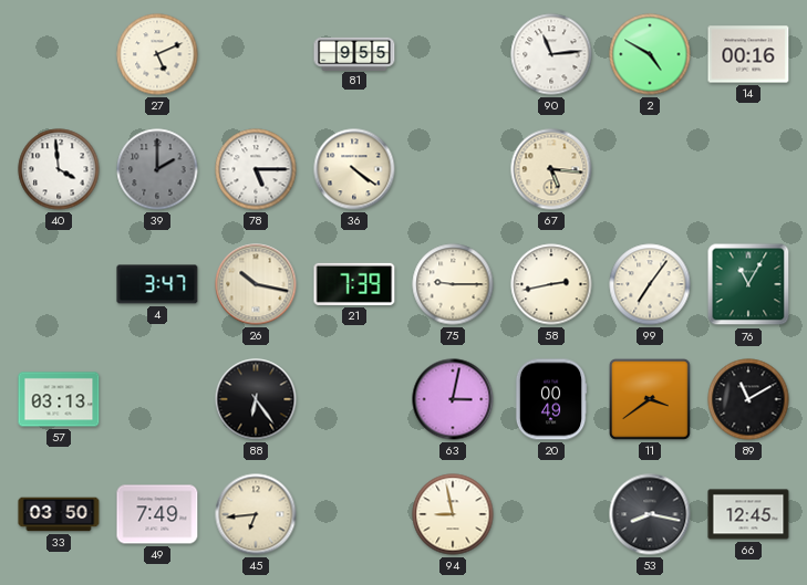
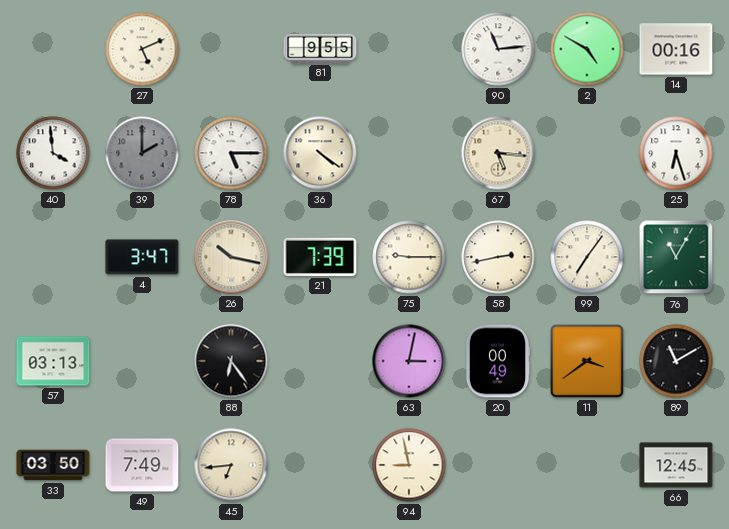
25: none -> 6:27 (676, 153)
53: 8:17 -> none (650, 514)
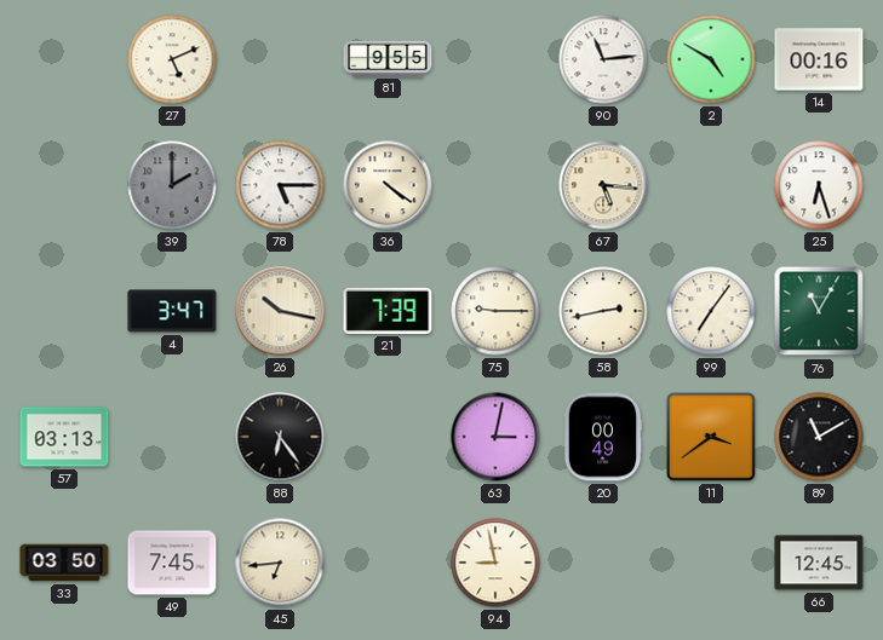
40: 3:59 -> none (53, 153)
49: 7:49 -> 7:45 (172, 563)
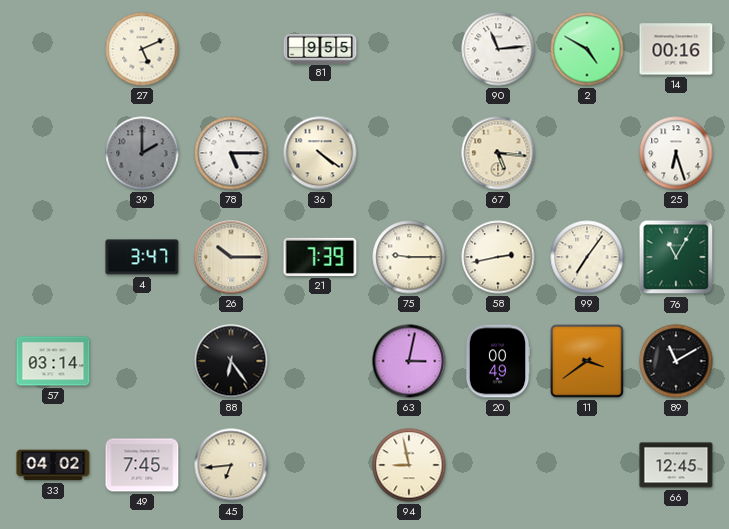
26: 10:17 -> 10:15 (231, 257)
57: 03:13 -> 03:14 (53, 361)
33: 03:50 -> 04:02 (53, 465)
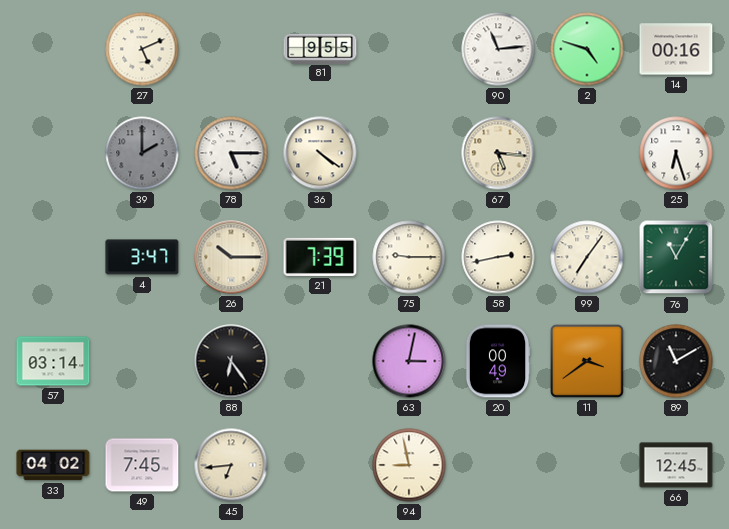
2: 4:50 -> 4:48 (587, 49)
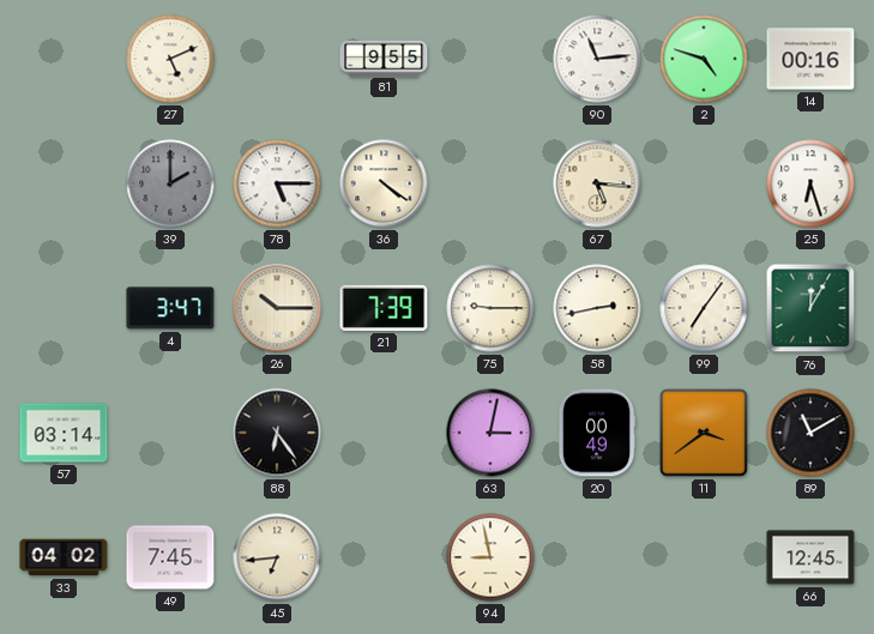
76: 11:05 -> 12:05 (810, 308)
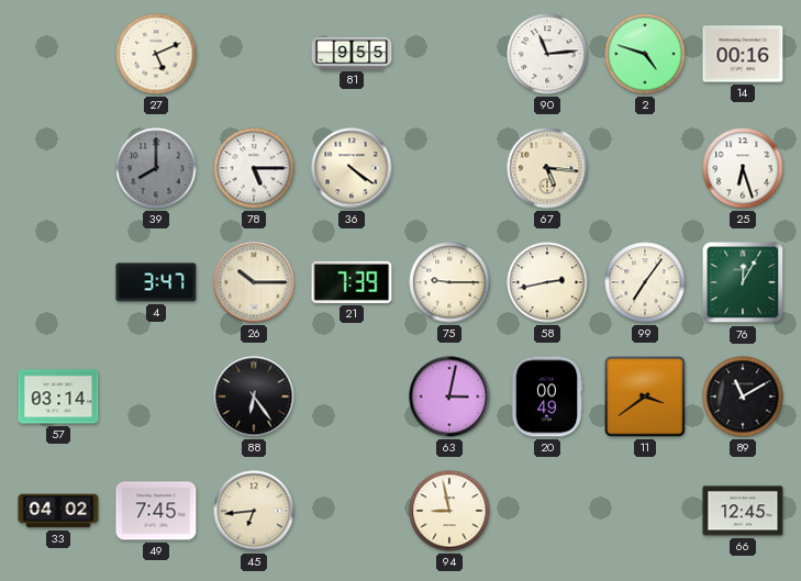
39: 2:00 -> 8:00 (156, 168)
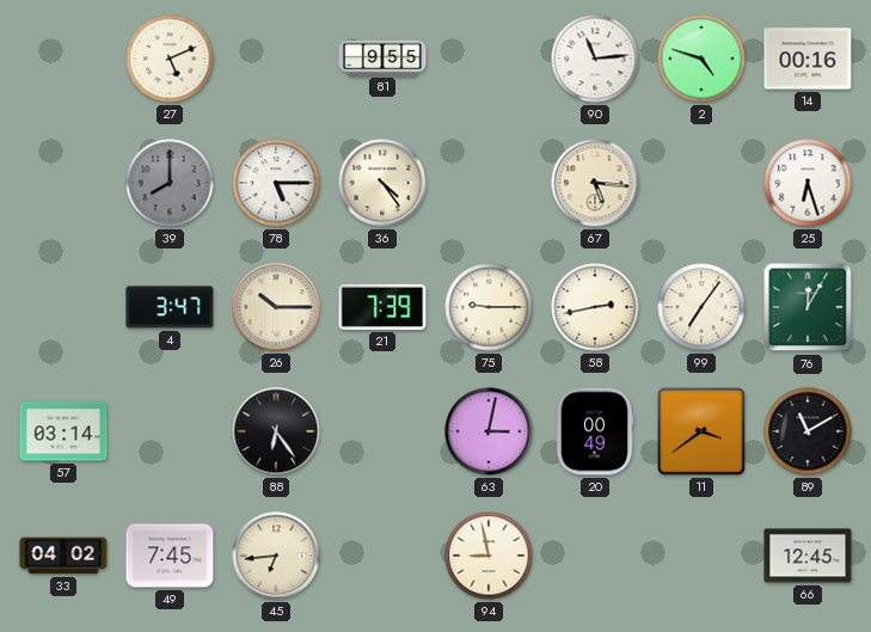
36: 4:21 -> 4:24 (382, 183)
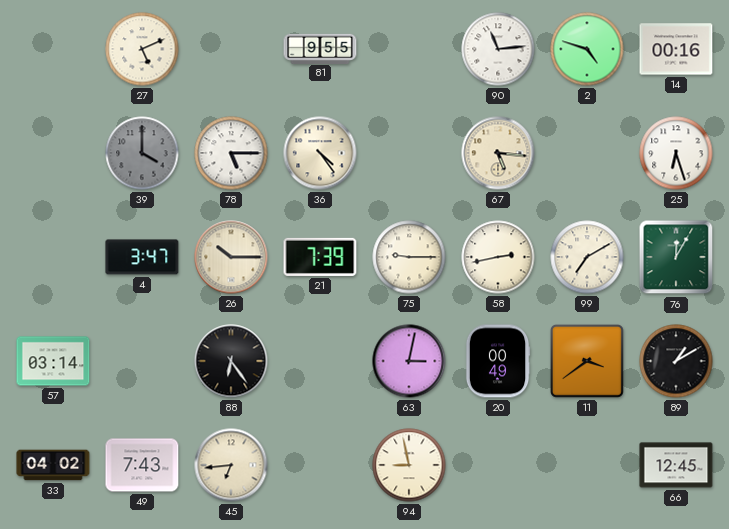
39: 8:00 -> 4:00 (142, 153)
99: 7:06 -> 7:10 (587, 257)
89: 11:10 -> 1:10 (676, 361)
49: 7:45 -> 7:43 (142, 465)
